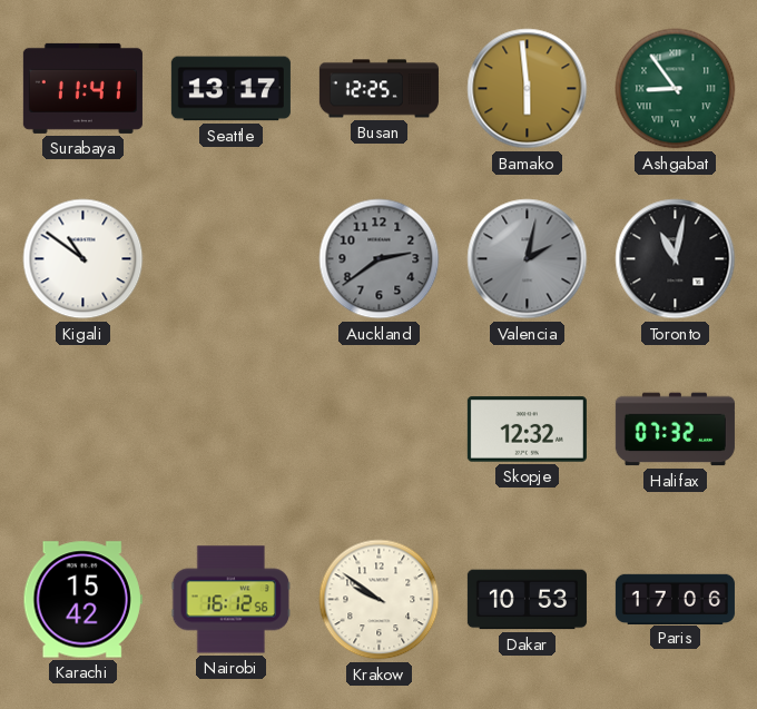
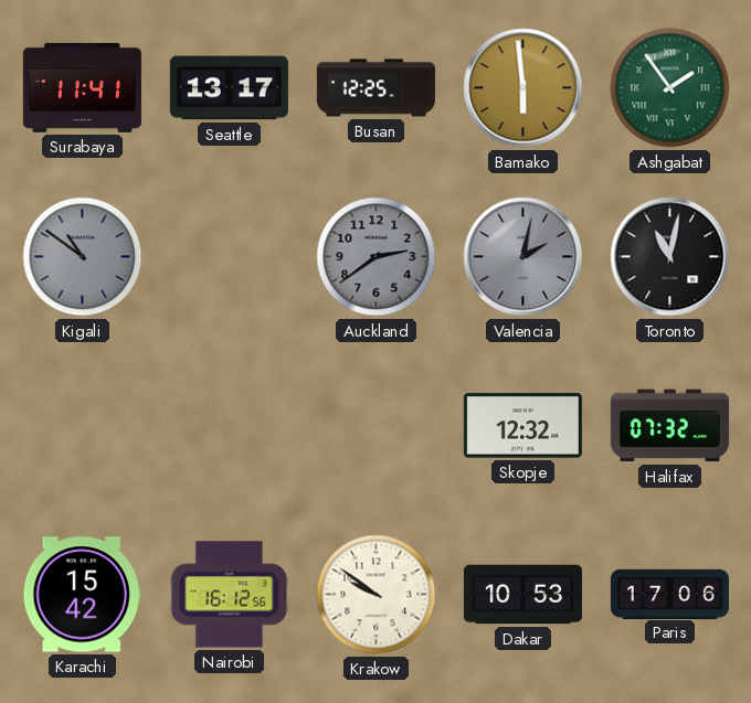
Ashgabat: 8:54 -> 1:54 (670, 88)
Kigali dial: white -> grey (83, 257)
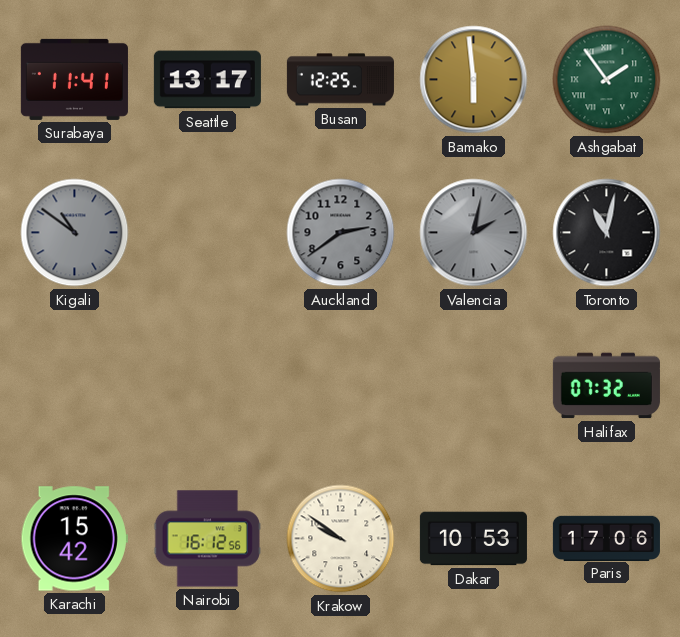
Skopje: 12:32 -> none (522, 426)
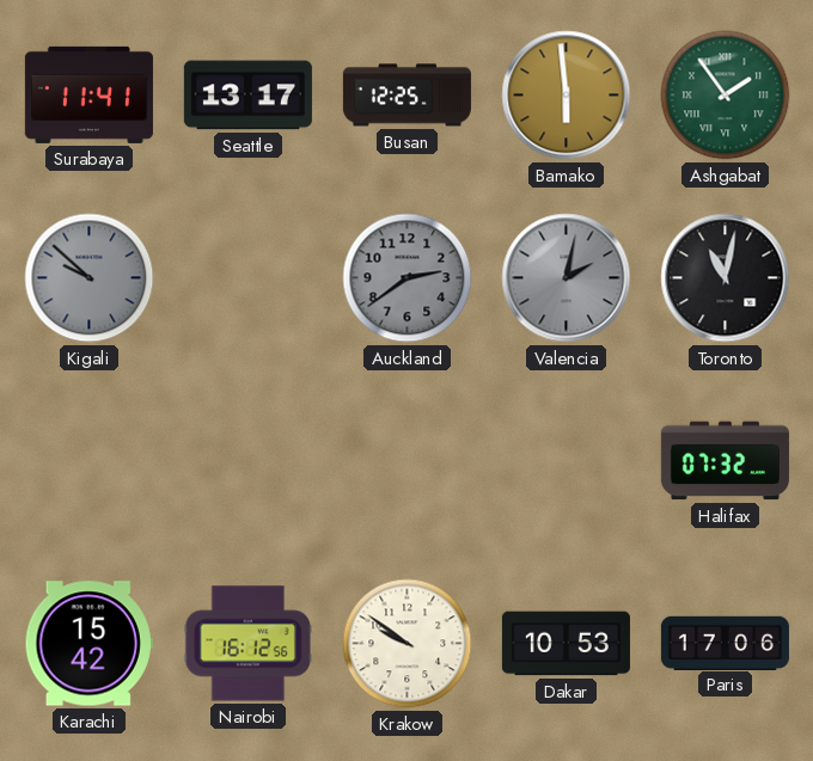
Kigali: 10:51 -> 9:52 (90, 278)
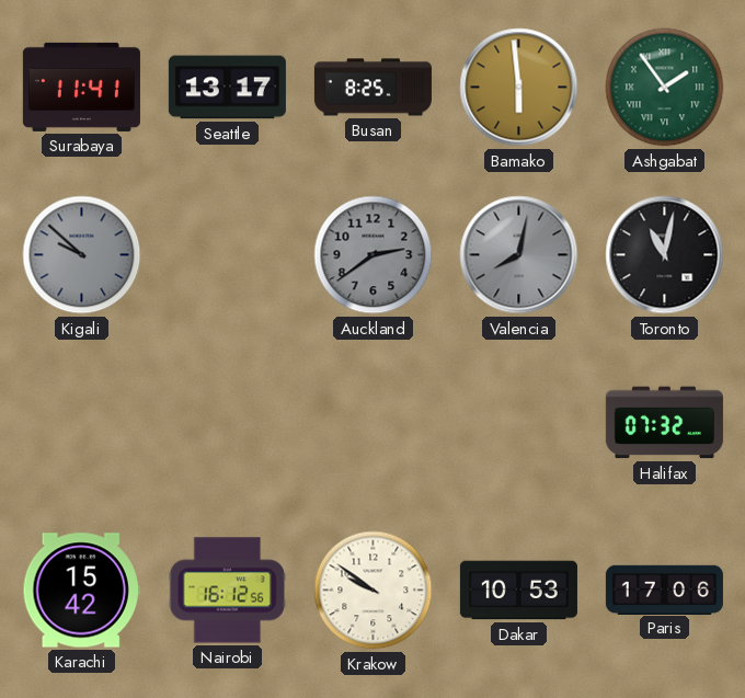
Busan: 12:25 -> 8:25 (373, 88)
Valencia: 2:02 -> 8:02 (519, 255)
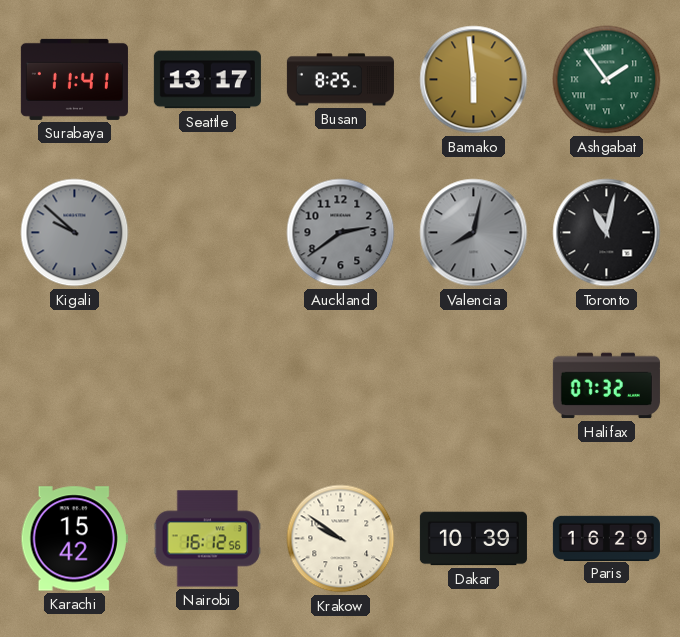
Dakar: 10:53 -> 10:39 (473, 539)
Paris: 17:06 -> 16:29 (606, 538)
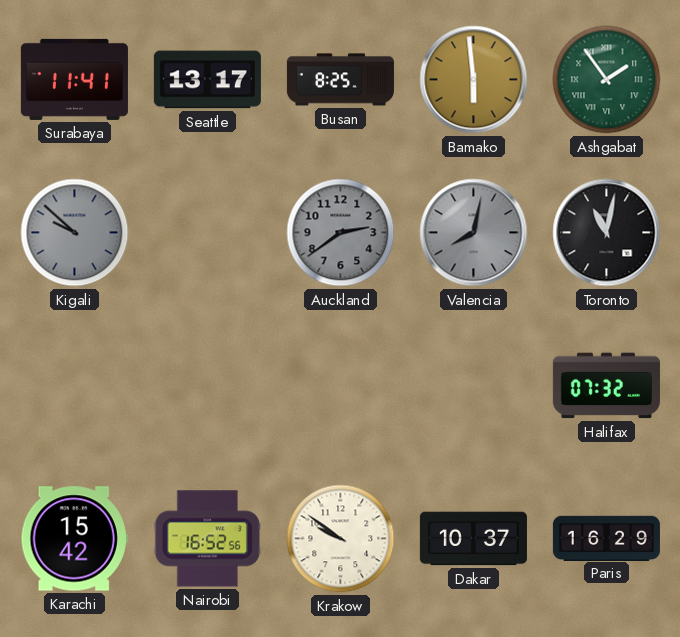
Nairobi: 16:12 -> 16:52 (207, 539)
Dakar: 10:39 -> 10:37 (473, 539)
